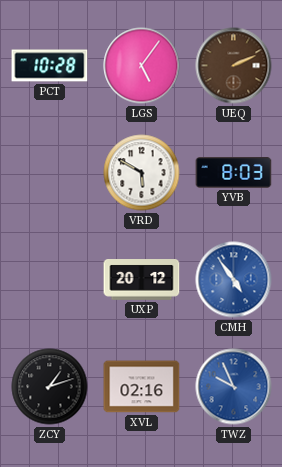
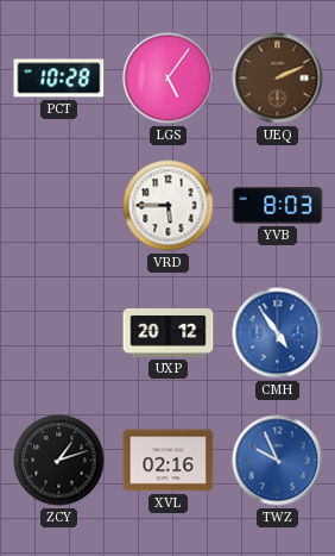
VRD: 5:50 -> 5:45 (169, 206)
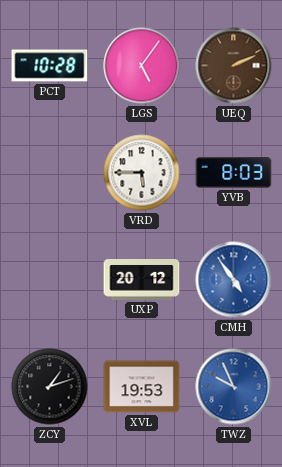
XVL: 02:16 -> 19:53 (142, 387)
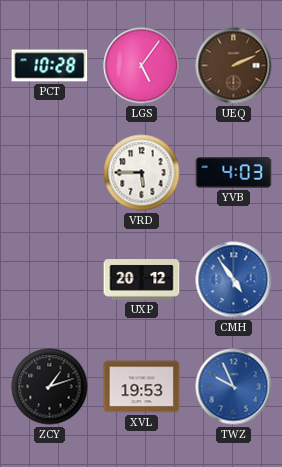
YVB: 8:03 -> 4:03 (234, 173)
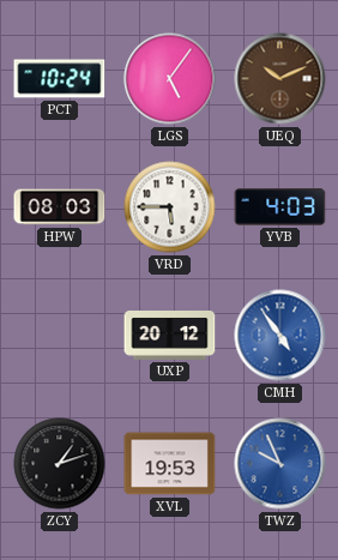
PCT: 10:28 -> 10:24 (60, 79)
UEQ: 2:11 -> 10:11 (280, 79)
HPW: none -> 08:03 (60, 207)
